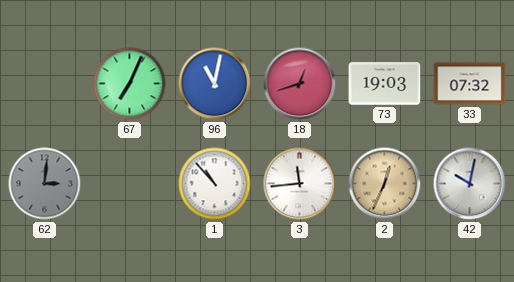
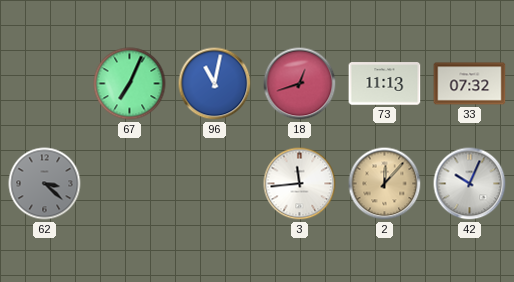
73: 19:03 -> 11:13 (385, 84)
62: 3:01 -> 3:22 (45, 184)
1: 10:53 -> none (215, 184)
2: 12:34 -> 12:07 (385, 184)
42: 10:02 -> 10:04 (470, 184)
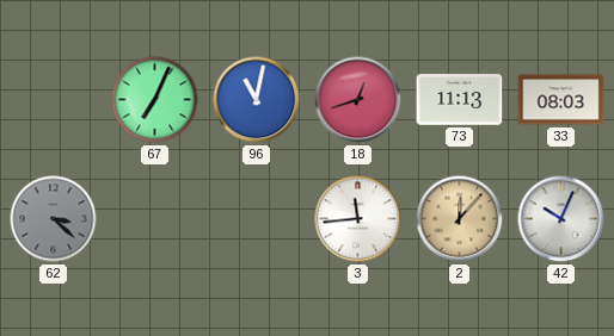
33: 07:32 -> 08:03 (561, 100)
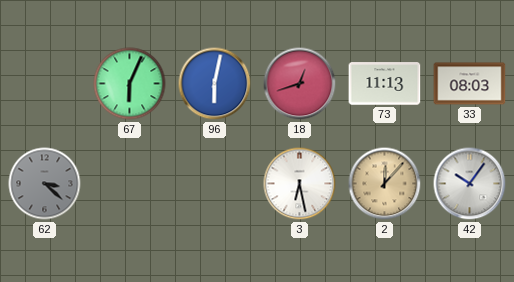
67: 7:04 -> 6:04 (130, 84)
96: 11:02 -> 6:02 (215, 84)
3: 11:44 -> 6:28 (300, 184)
42: 10:04 -> 10:06 (470, 184)
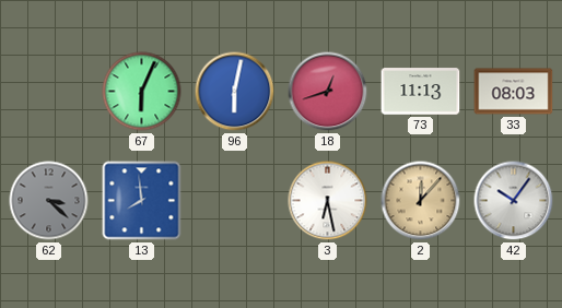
13: none -> 7:59 (142, 201)
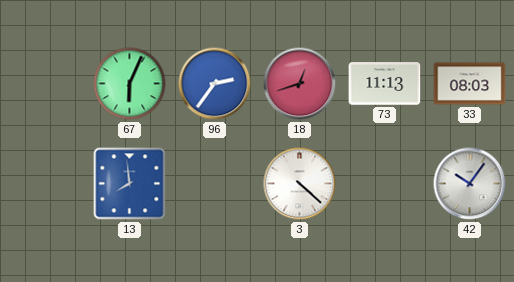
96: 6:02 -> 2:36 (215, 84)
62: 3:22 -> none (49, 201)
3: 6:28 -> 4:22 (300, 184)
2: 12:07 -> none (421, 201)
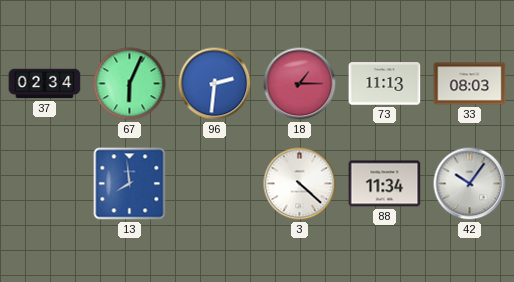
37: none -> 02:34 (45, 84)
96: 2:36 -> 2:31 (215, 84)
18: 12:42 -> 1:15 (300, 84)
88: none -> 11:34 (385, 184)
